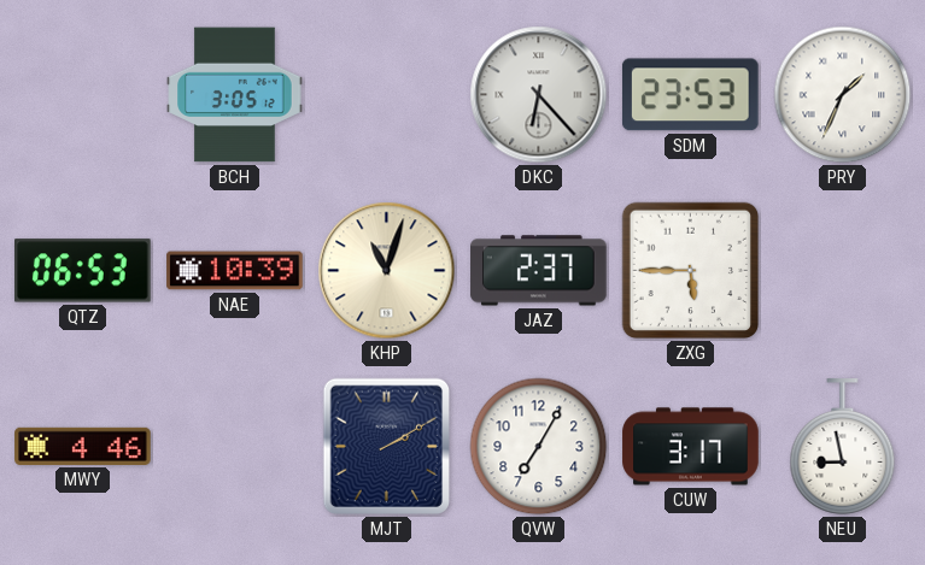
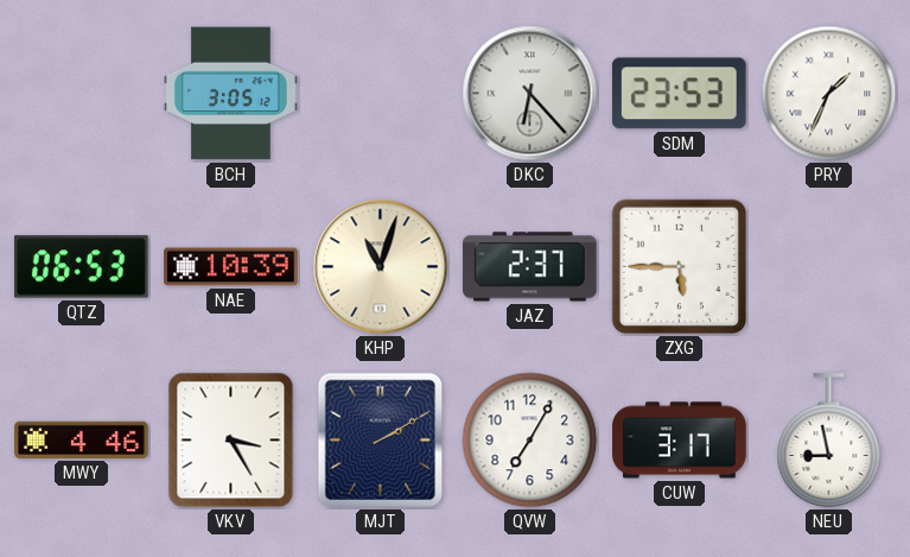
VKV: none -> 3:25 (231, 441)
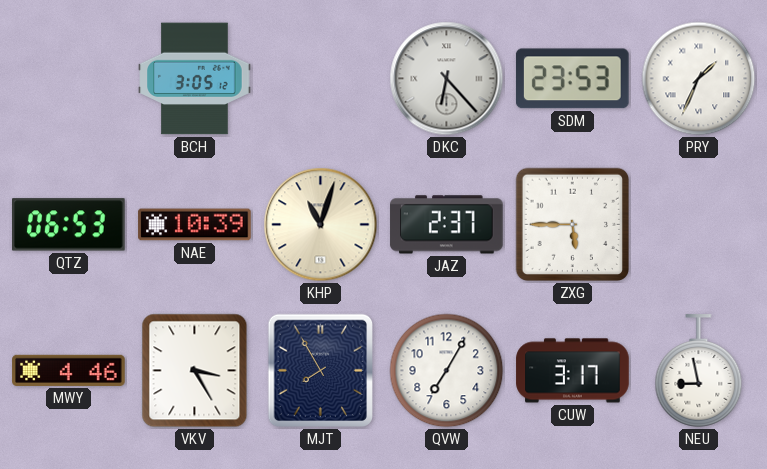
MJT: 2:10 -> 7:55 (320, 371)
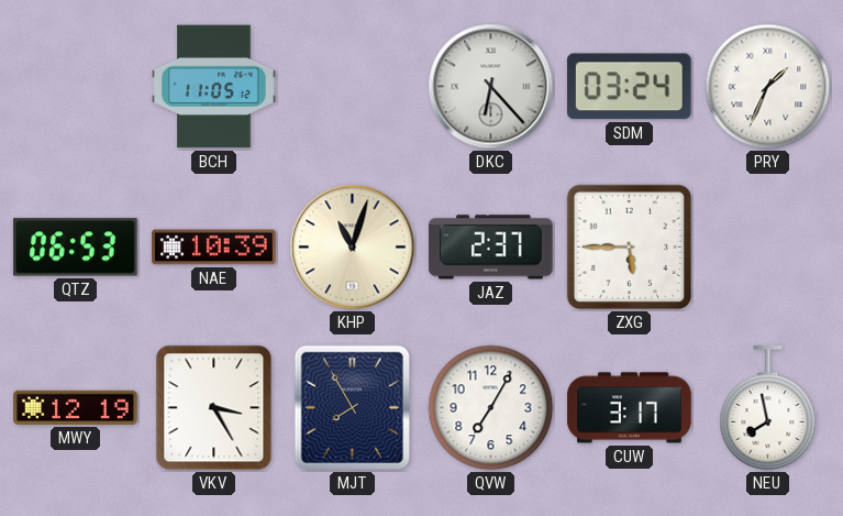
BCH: 3:05 -> 11:05 (214, 87)
SDM: 23:53 -> 03:24 (629, 87)
MWY: 4:46 -> 12:19 (76, 407)
NEU: 8:58 -> 7:58 (768, 408)
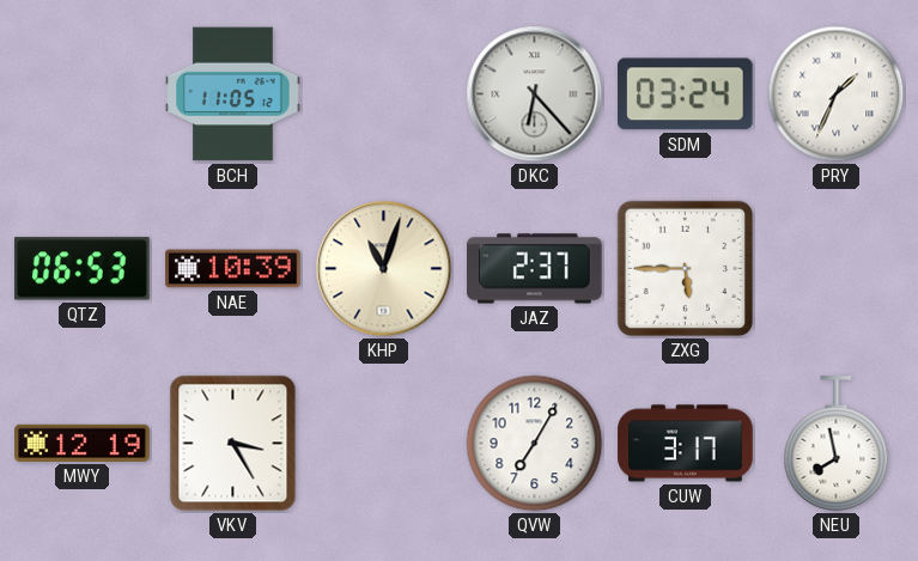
MJT: 7:55 -> none (352, 408)
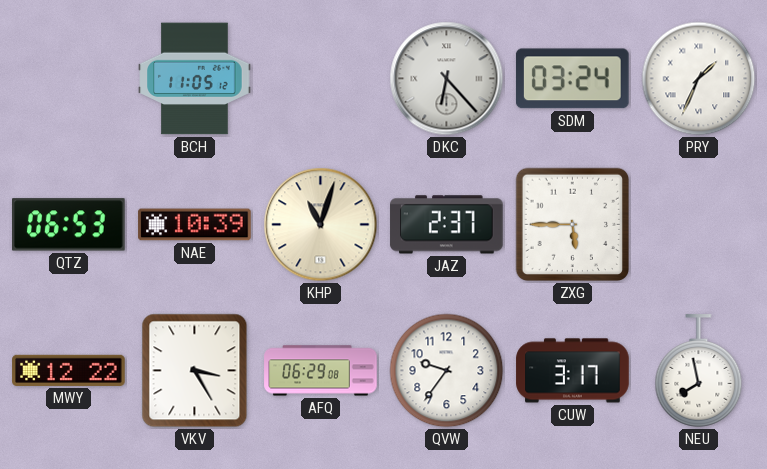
MWY: 12:19 -> 12:22 (69, 370)
AFQ: none -> 06:29 (321, 371)
QVW: 7:05 -> 9:36 (447, 371)
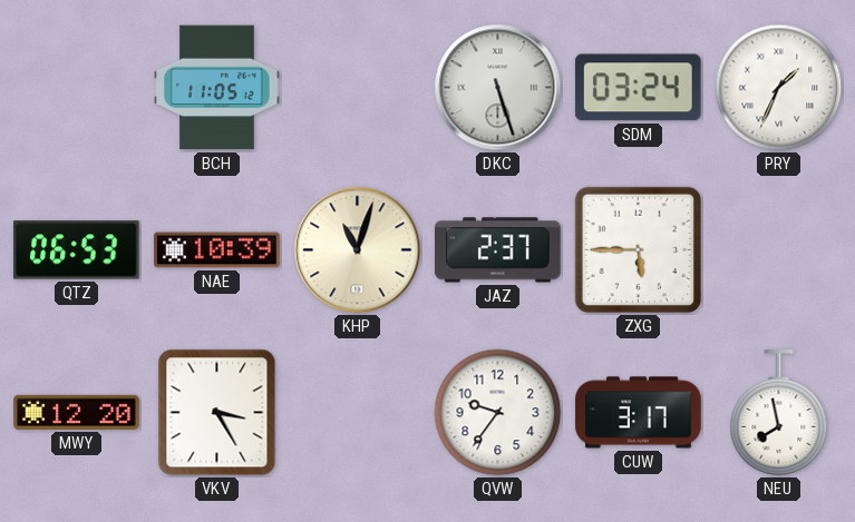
DKC: 6:23 -> 5:27 (498, 88)
MWY: 12:22 -> 12:20 (77, 412)
AFQ: 06:29 -> none (321, 371)
